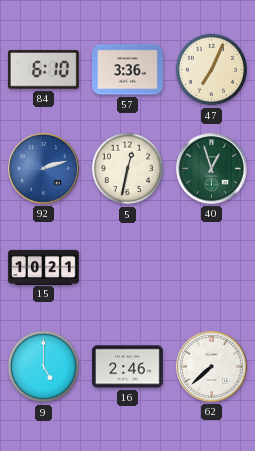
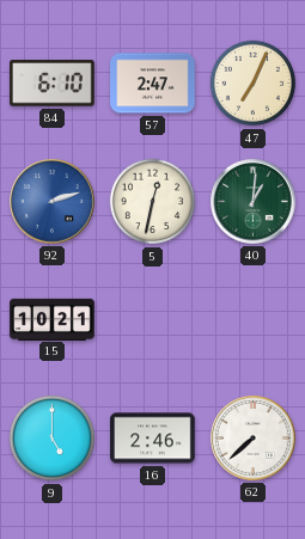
57: 3:36 -> 2:47 (153, 84)
40: 12:57 -> 1:01 (254, 202)
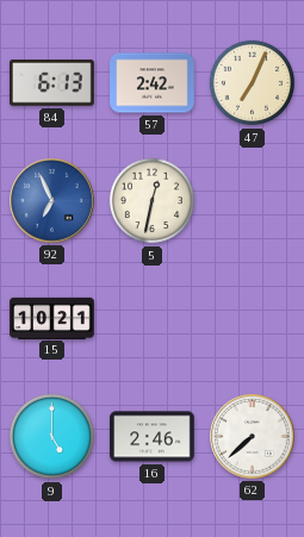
84: 6:10 -> 6:13 (52, 83)
57: 2:47 -> 2:42 (153, 83)
92: 2:12 -> 6:56 (52, 201)
40: 1:01 -> none (254, 202)
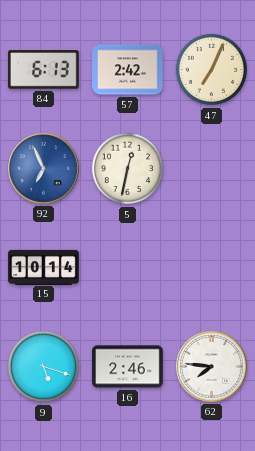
15: 10:21 -> 10:14 (44, 267)
9: 5:00 -> 5:18 (44, 367)
62: 7:38 -> 7:46 (212, 367)
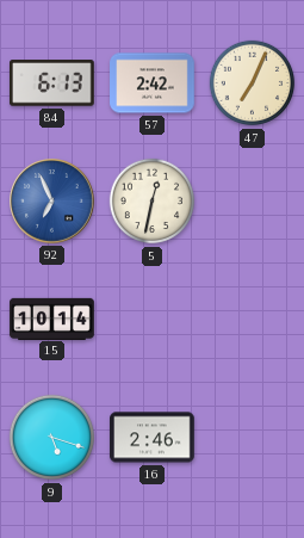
62: 7:46 -> none (212, 367)
